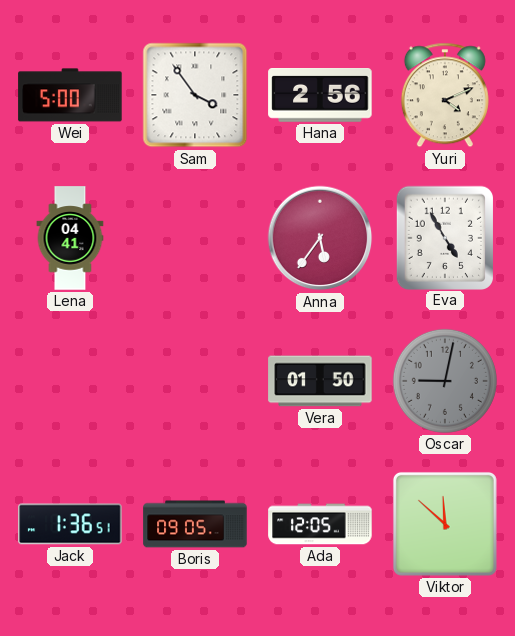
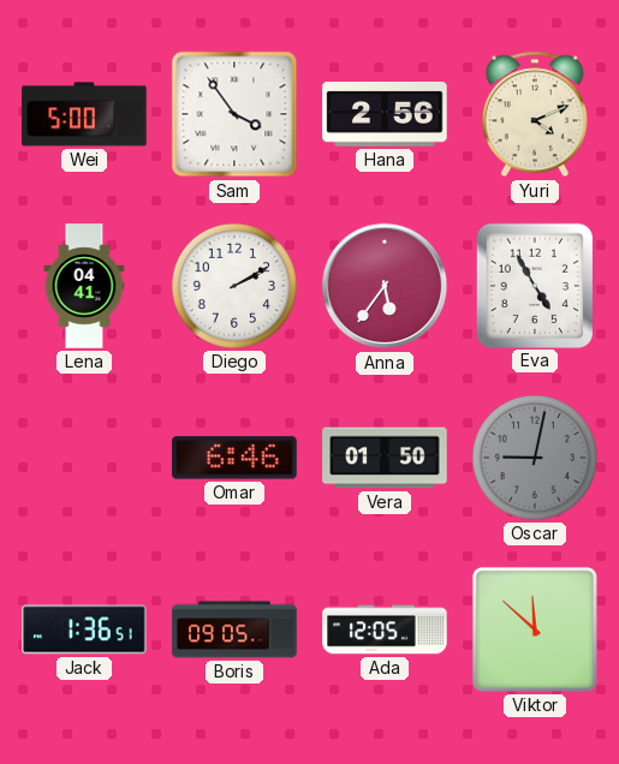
Diego: none -> 2:10 (234, 286)
Omar: none -> 6:46 (234, 458)
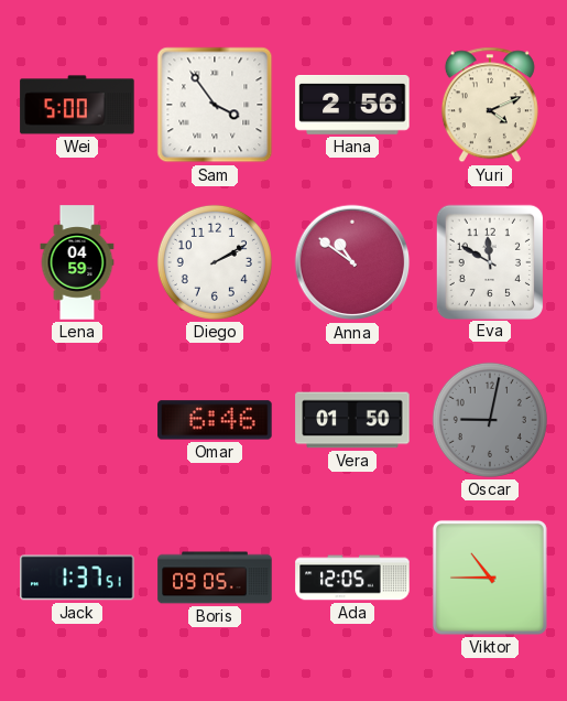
Lena: 04:41 -> 04:59 (77, 262)
Anna: 5:36 -> 10:51 (352, 262)
Eva: 4:55 -> 11:50 (489, 261)
Jack: 1:36 -> 1:37 (77, 578)
Viktor: 11:52 -> 10:45 (490, 578)
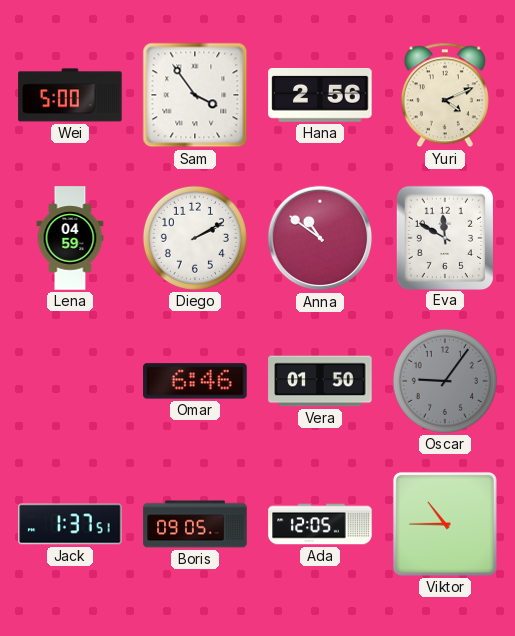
Oscar: 9:02 -> 9:06 (445, 381)
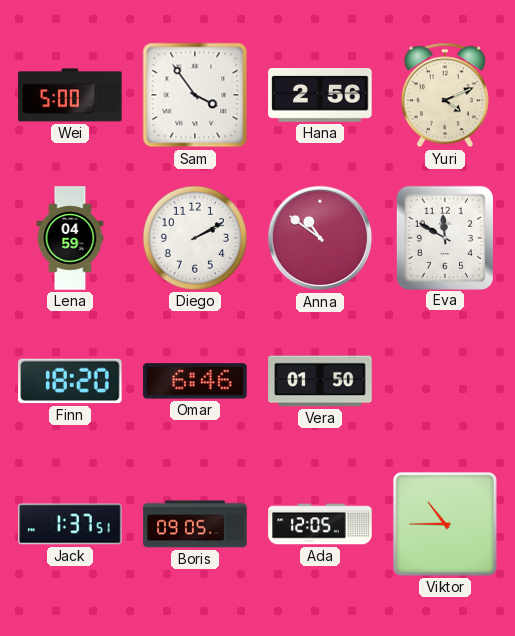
Finn: none -> 18:20 (70, 381)
Oscar: 9:06 -> none (445, 381)
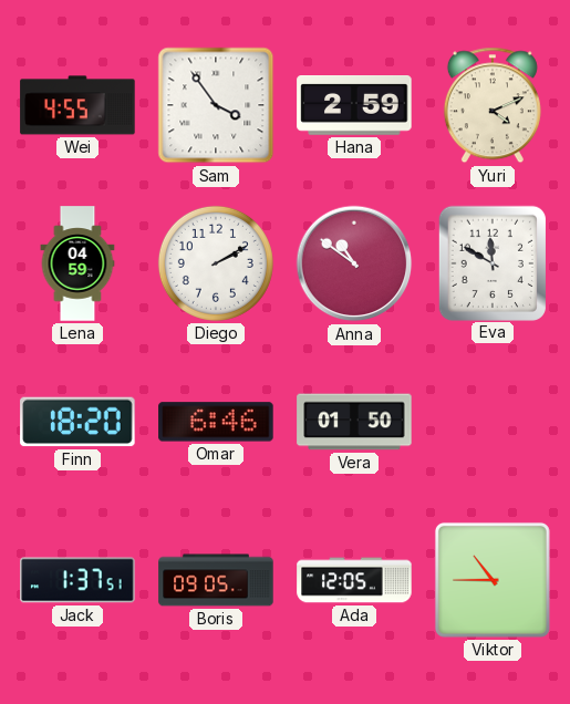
Wei: 5:00 -> 4:55 (77, 105)
Hana: 2:56 -> 2:59 (354, 106)
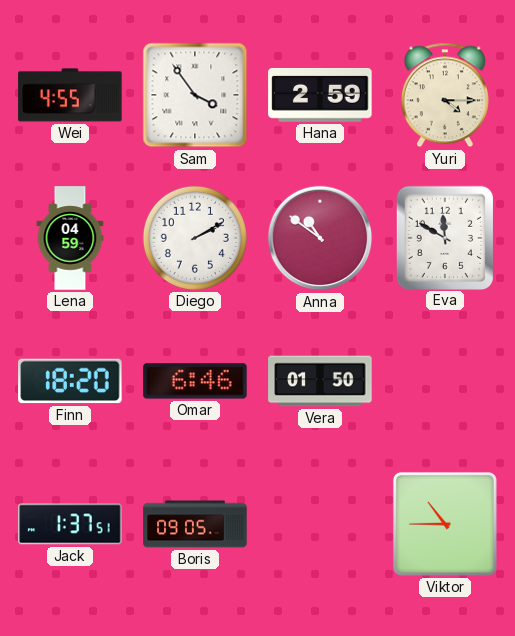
Yuri: 4:11 -> 4:15 (445, 95)
Ada: 12:05 -> none (354, 580)
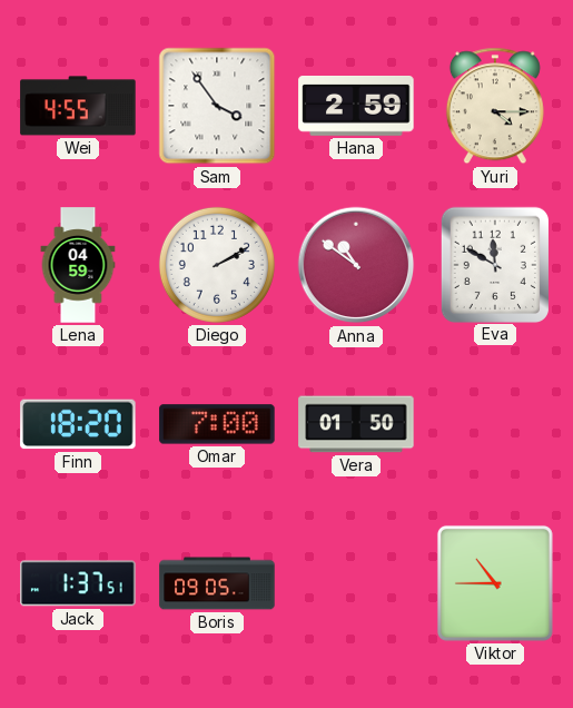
Omar: 6:46 -> 7:00 (217, 424)
